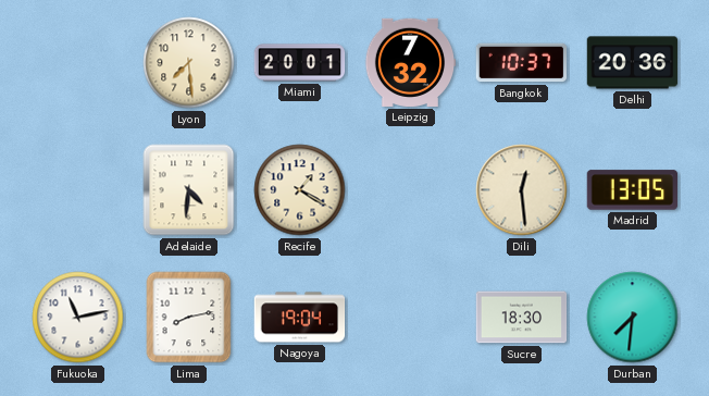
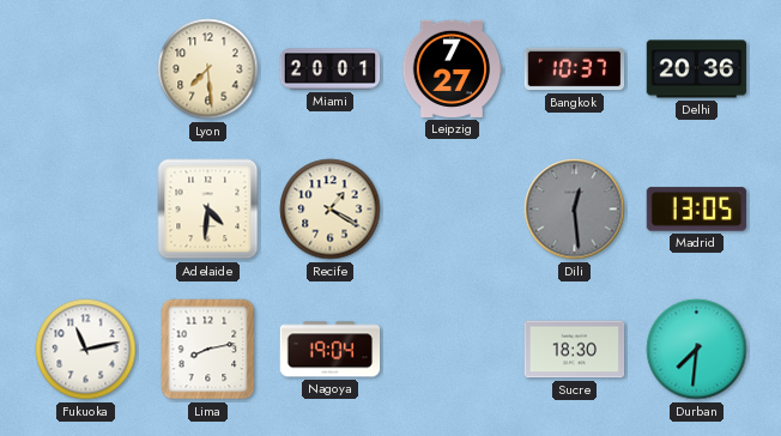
Leipzig: 7:32 -> 7:27 (452, 68)
Dili dial: cream -> grey (575, 210)
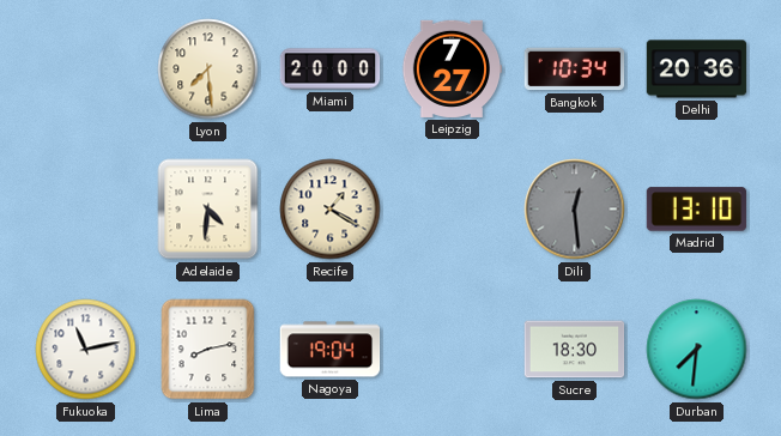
Miami: 20:01 -> 20:00 (331, 69)
Bangkok: 10:37 -> 10:34 (575, 69)
Madrid: 13:05 -> 13:10 (697, 210)
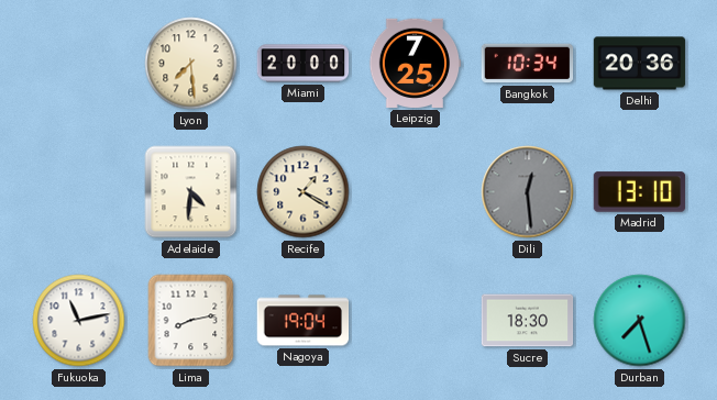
Leipzig: 7:27 -> 7:25 (415, 63)
Durban: 7:31 -> 7:27 (640, 321)
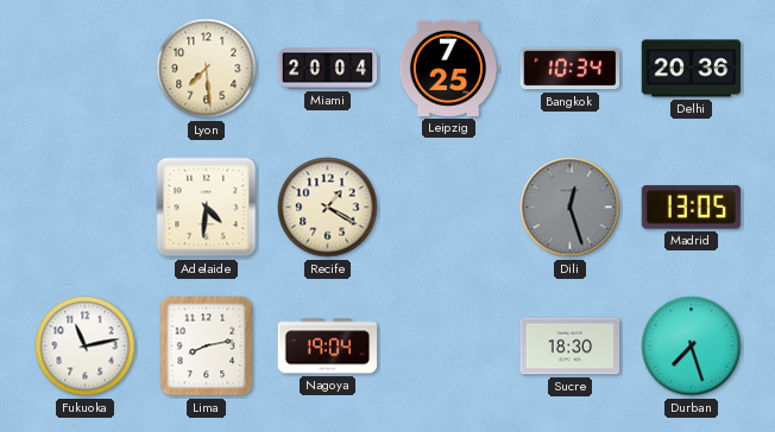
Miami: 20:00 -> 20:04 (328, 69)
Dili: 12:29 -> 12:27 (571, 208)
Madrid: 13:10 -> 13:05 (692, 208)
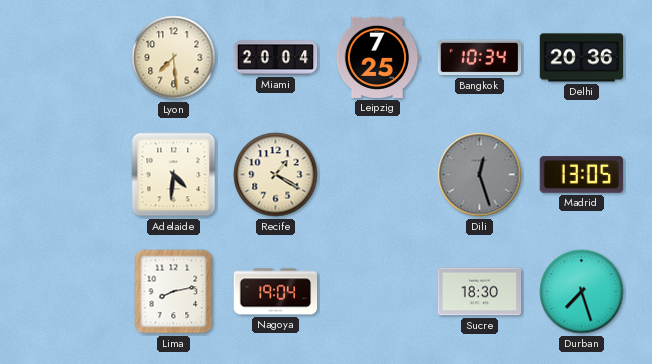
Fukuoka: 11:13 -> none (86, 347)
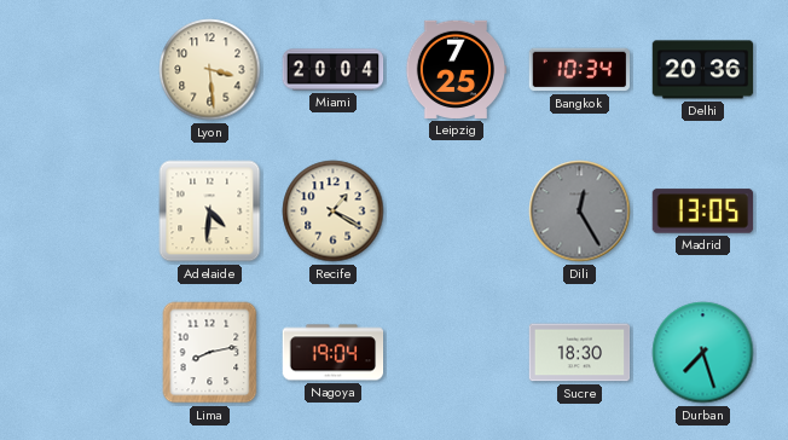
Lyon: 7:29 -> 3:29 (210, 70)
Dili: 12:27 -> 12:25 (580, 212)
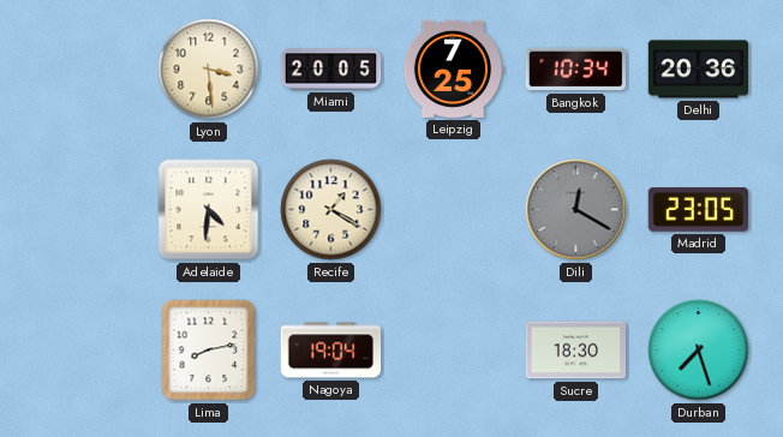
Miami: 20:04 -> 20:05 (331, 70)
Dili: 12:25 -> 12:20 (576, 210)
Madrid: 13:05 -> 23:05 (699, 210)
